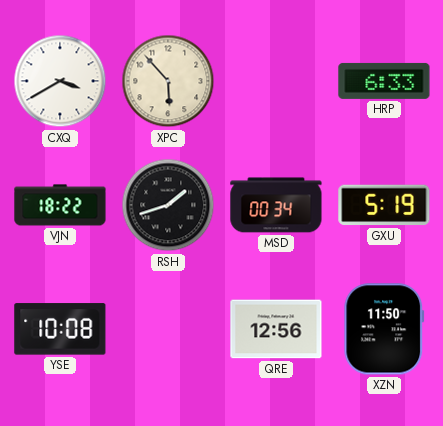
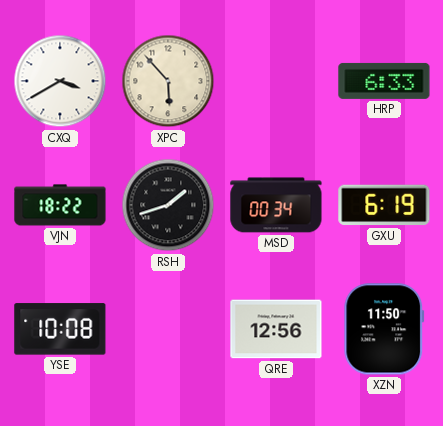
GXU: 5:19 -> 6:19 (384, 205)
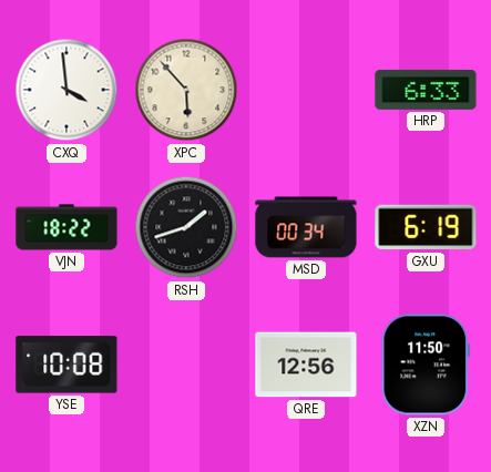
CXQ: 3:40 -> 3:59 (67, 90)
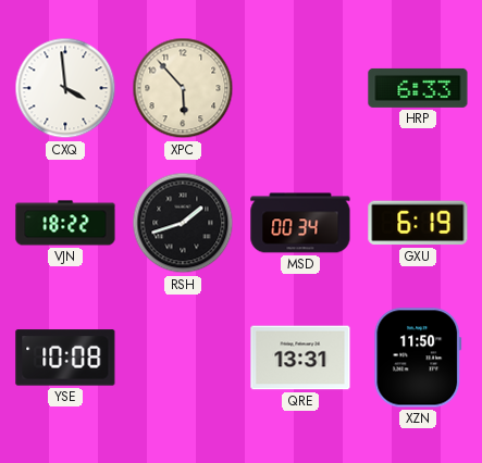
QRE: 12:56 -> 13:31 (300, 358)
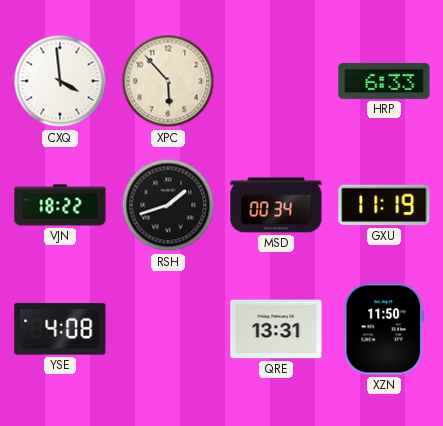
GXU: 6:19 -> 11:19 (384, 205)
YSE: 10:08 -> 4:08 (60, 329)
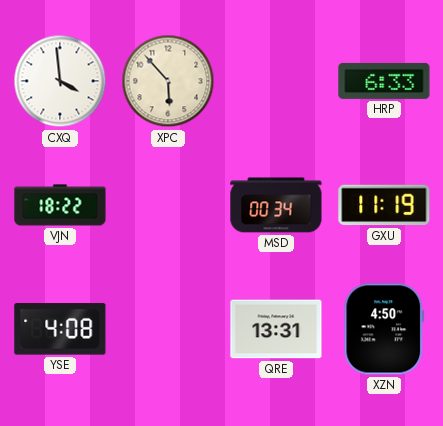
RSH: 1:42 -> none (168, 205)
XZN: 11:50 -> 4:50 (384, 329)
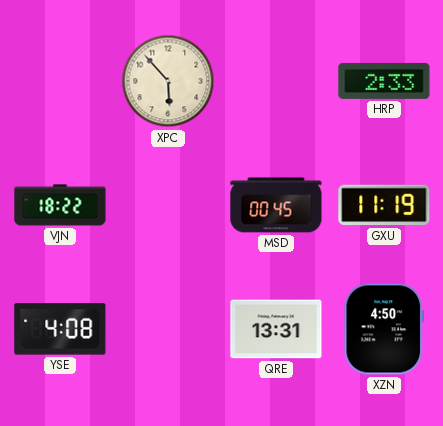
CXQ: 3:59 -> none (60, 81)
HRP: 6:33 -> 2:33 (384, 81)
MSD: 00:34 -> 00:45 (276, 205)
